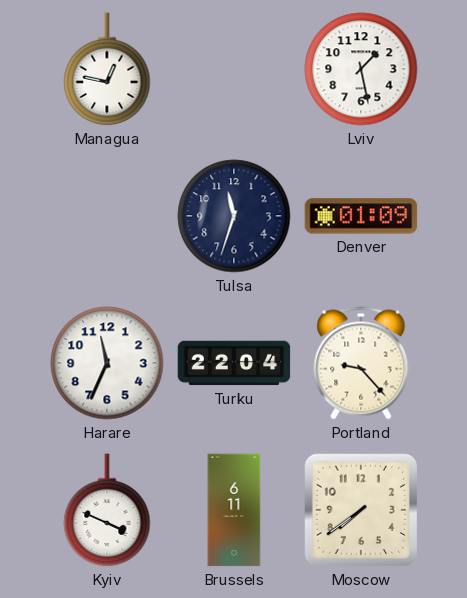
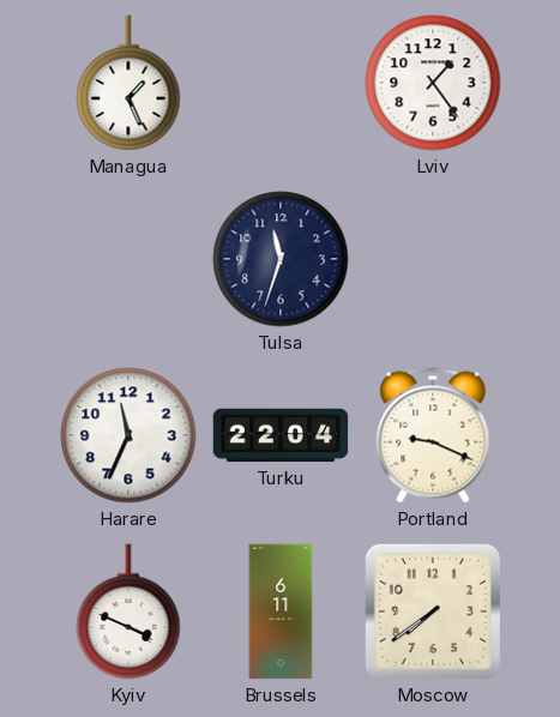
Managua: 12:47 -> 1:26 (128, 84)
Lviv: 1:28 -> 1:24 (433, 83)
Denver: 01:09 -> none (361, 216)
Portland: 9:23 -> 9:19 (433, 435)
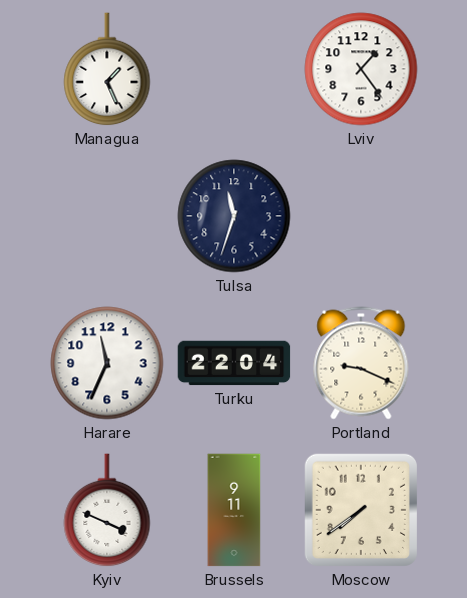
Brussels: 6:11 -> 9:11 (234, 510)
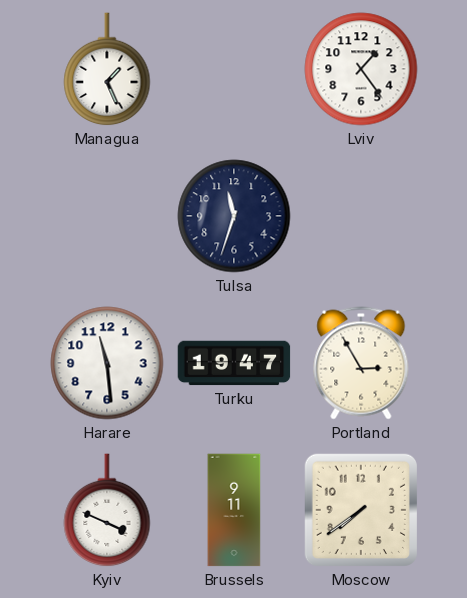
Harare: 11:34 -> 11:29 (107, 363)
Turku: 22:04 -> 19:47 (234, 363)
Portland: 9:19 -> 2:55 (361, 363)
